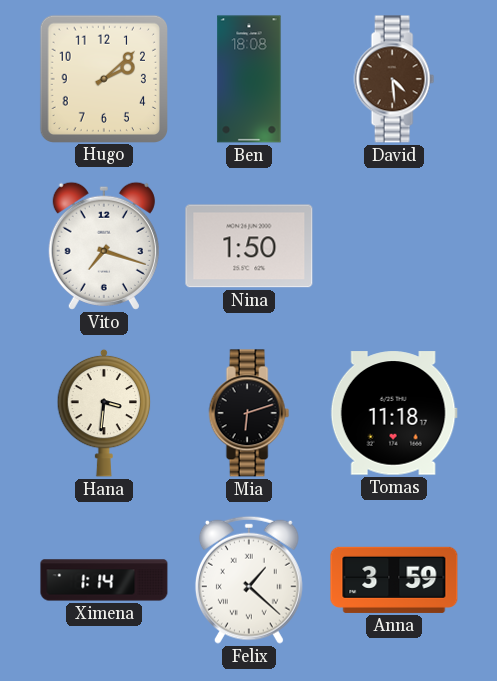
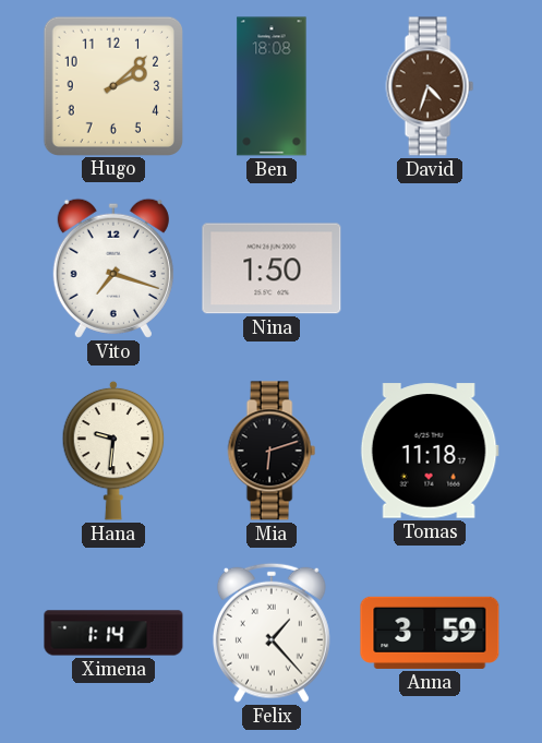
David: 4:29 -> 4:33 (430, 86)
Hana: 3:31 -> 9:31 (113, 451)
Felix: 1:22 -> 1:23 (272, 633)
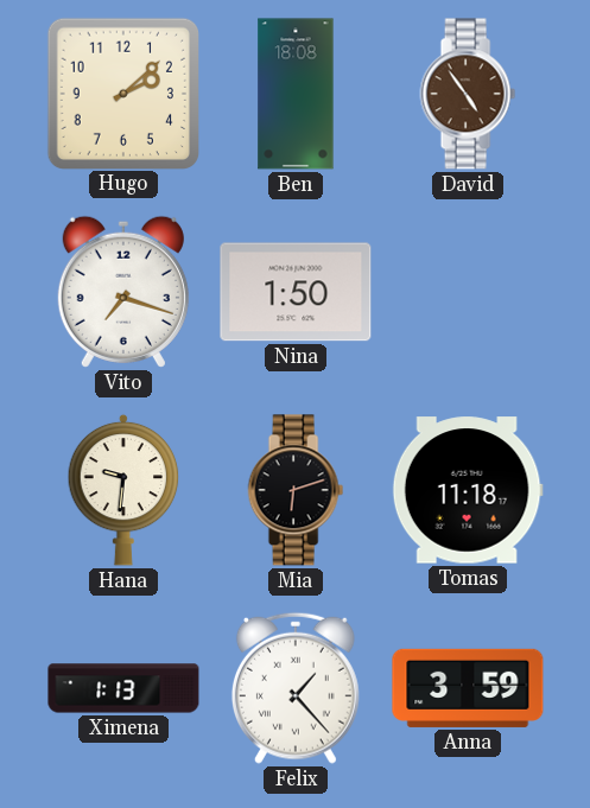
David: 4:33 -> 4:54 (468, 94)
Ximena: 1:14 -> 1:13 (123, 688)
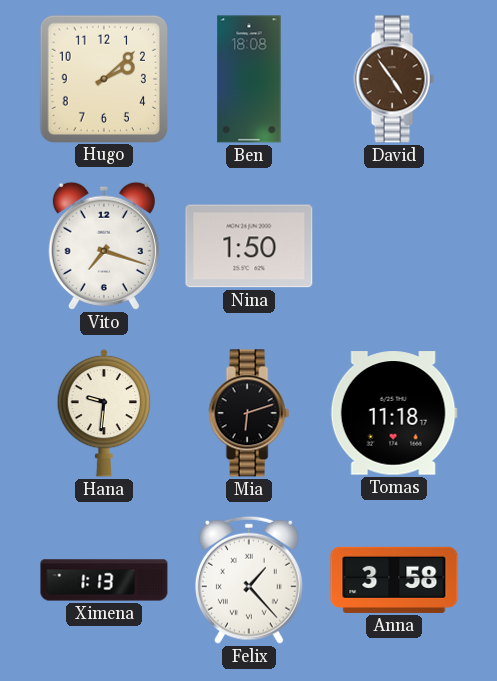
Anna: 3:59 -> 3:58 (394, 580)
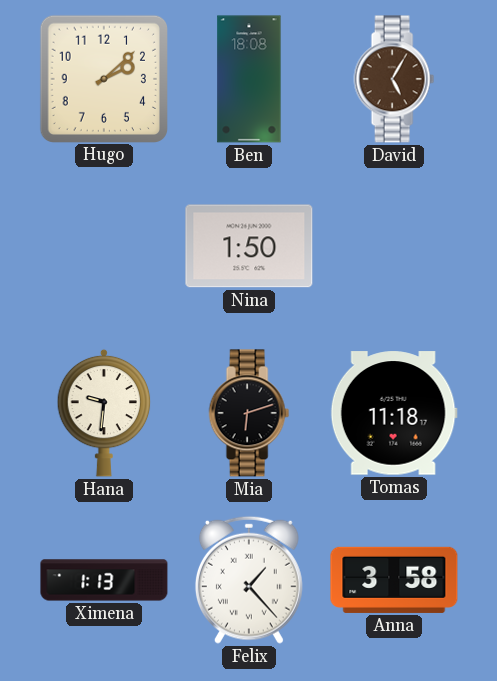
David: 4:54 -> 5:05 (394, 79)
Vito: 7:18 -> none (104, 246)
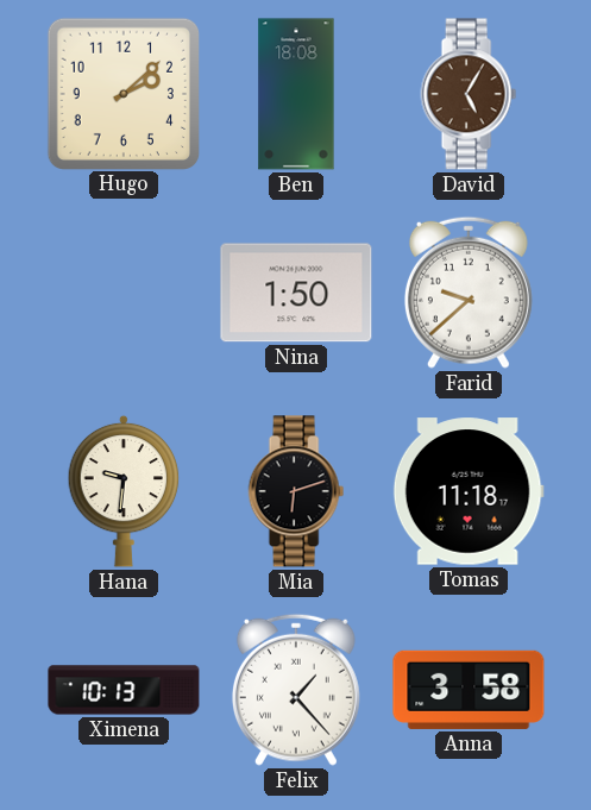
Farid: none -> 9:38 (469, 293)
Ximena: 1:13 -> 10:13 (124, 690)
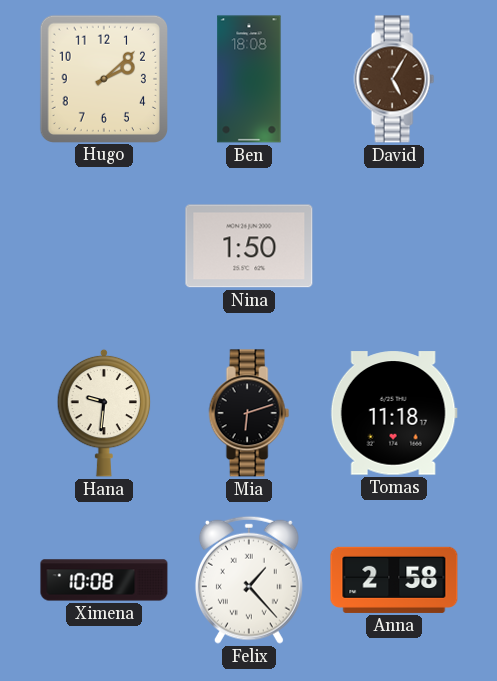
Farid: 9:38 -> none (469, 293)
Ximena: 10:13 -> 10:08 (104, 580)
Anna: 3:58 -> 2:58 (394, 580)
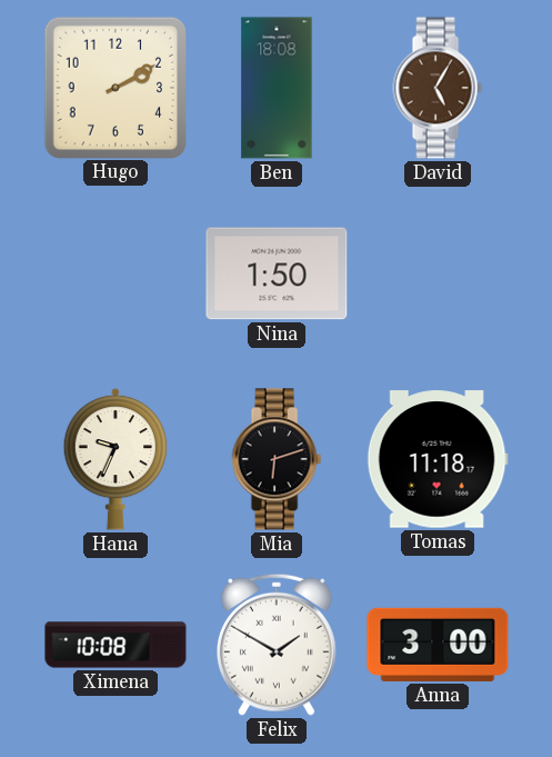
Hugo: 2:08 -> 2:10 (114, 87)
Hana: 9:31 -> 9:34 (116, 459)
Felix: 1:23 -> 1:50 (277, 645)
Anna: 2:58 -> 3:00 (438, 645)
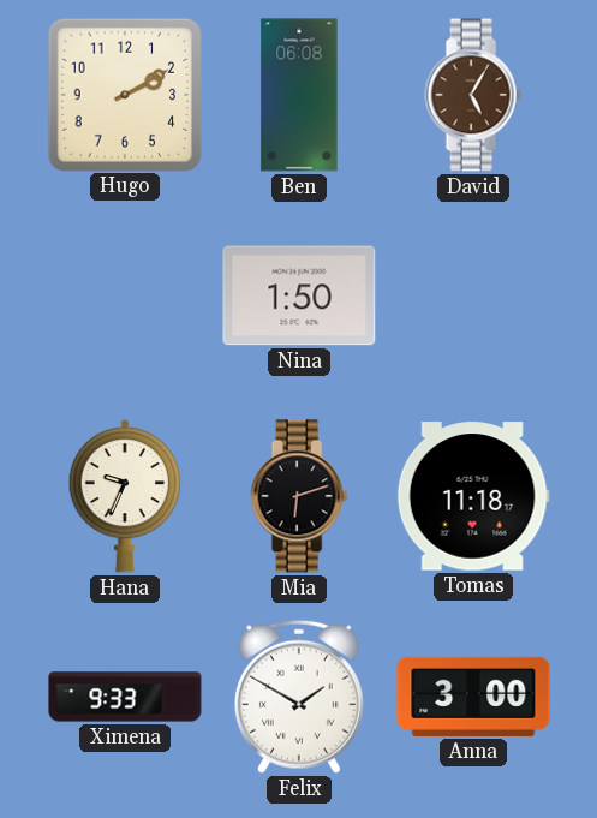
Ben: 18:08 -> 06:08 (299, 95)
Ximena: 10:08 -> 9:33 (125, 697)
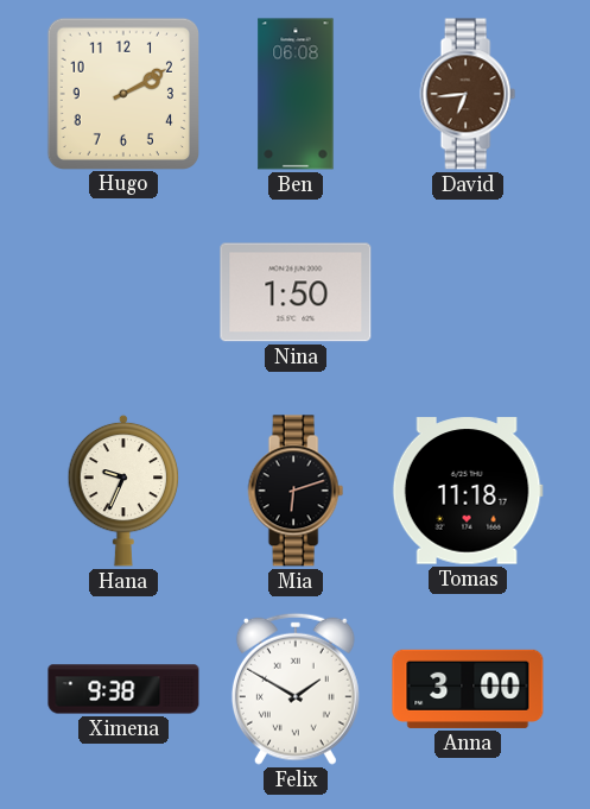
David: 5:05 -> 6:44 (468, 94)
Ximena: 9:33 -> 9:38 (123, 689)
